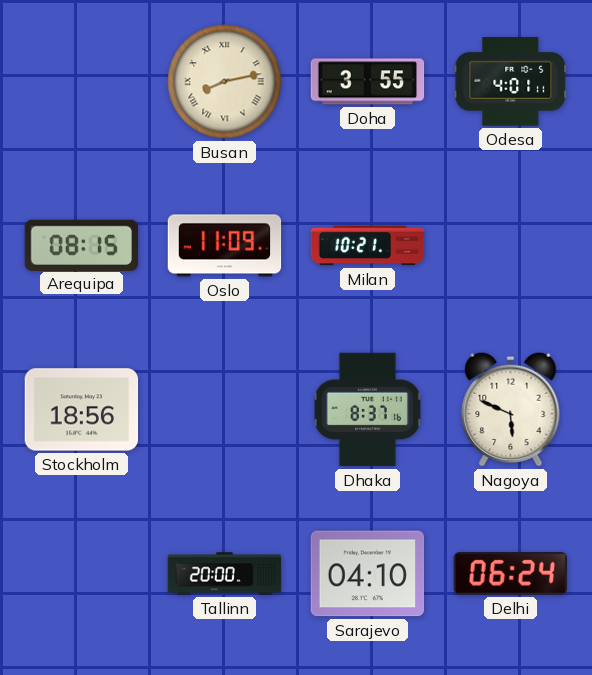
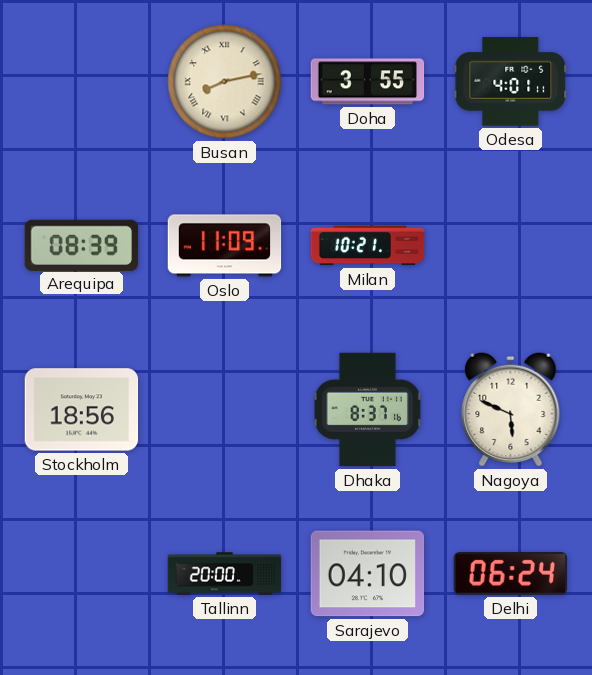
Arequipa: 08:15 -> 08:39 (82, 245)
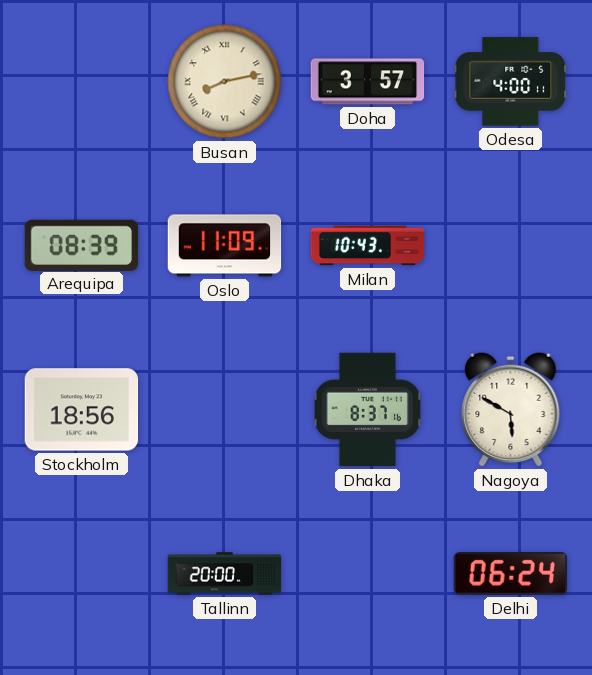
Doha: 3:55 -> 3:57 (368, 82)
Odesa: 4:01 -> 4:00 (511, 82)
Milan: 10:21 -> 10:43 (368, 246)
Nagoya: 5:49 -> 5:50 (511, 409)
Sarajevo: 04:10 -> none (368, 574)
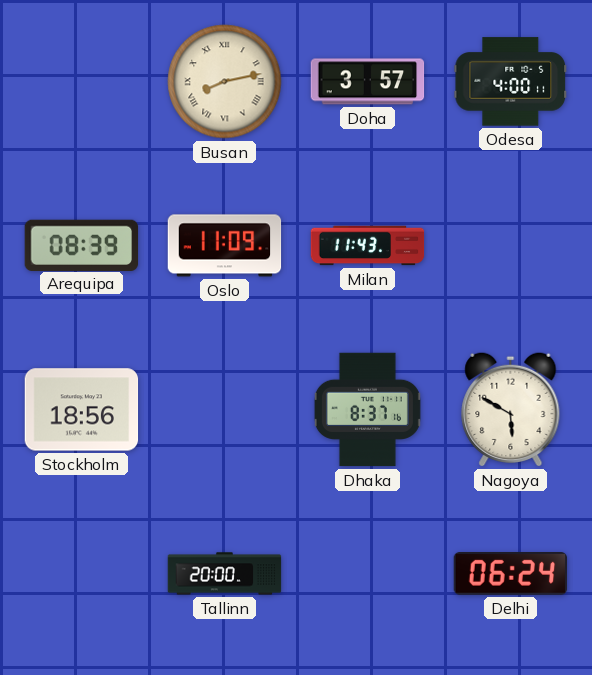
Milan: 10:43 -> 11:43 (368, 246)
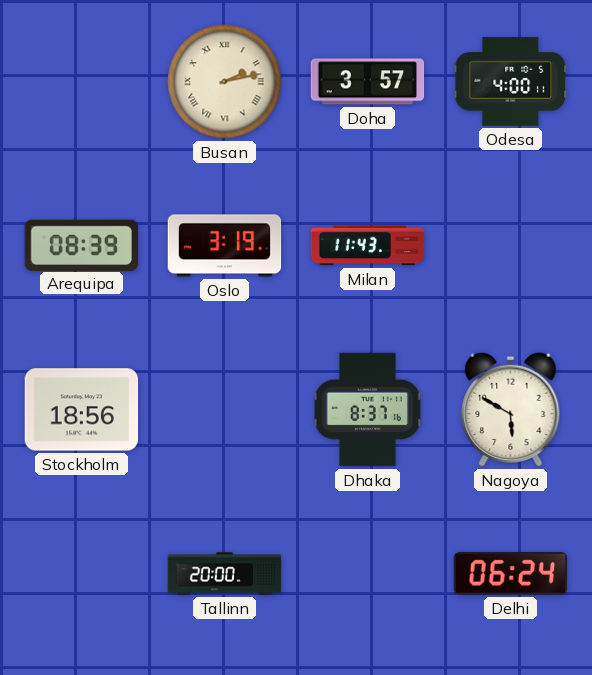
Busan: 8:13 -> 2:13 (225, 82)
Oslo: 11:09 -> 3:19 (225, 246)
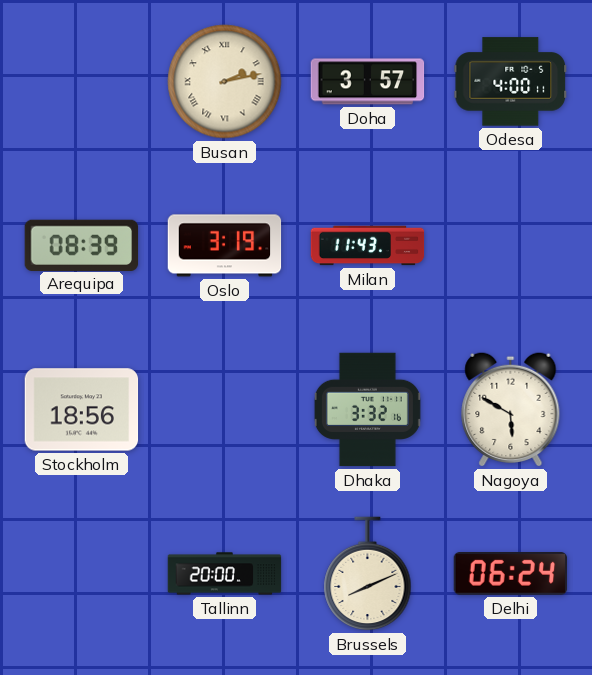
Dhaka: 8:37 -> 3:32 (367, 410)
Brussels: none -> 8:11 (368, 574)
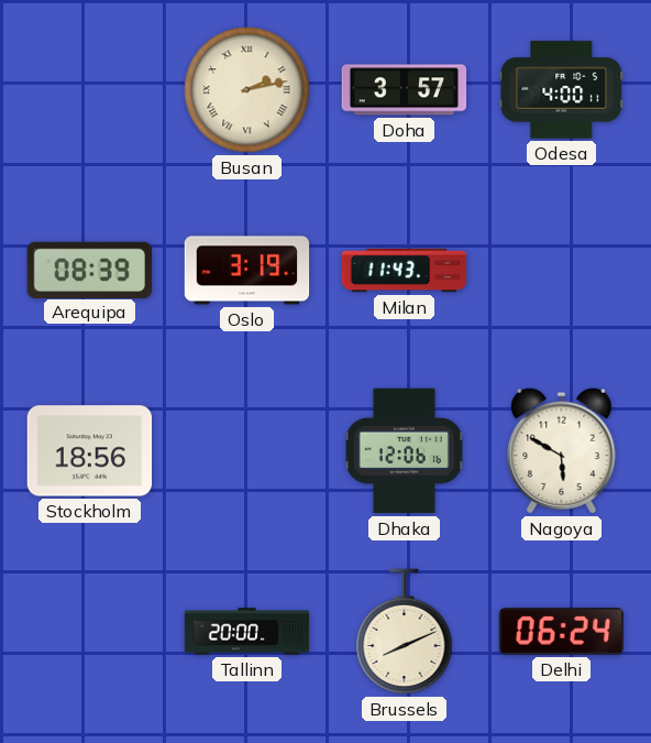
Dhaka: 3:32 -> 12:06 (404, 451)
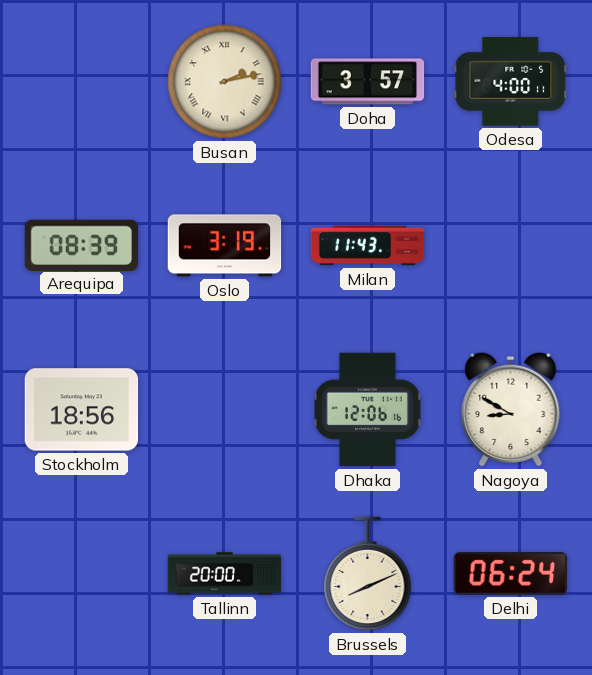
Nagoya: 5:50 -> 8:50 (511, 409)
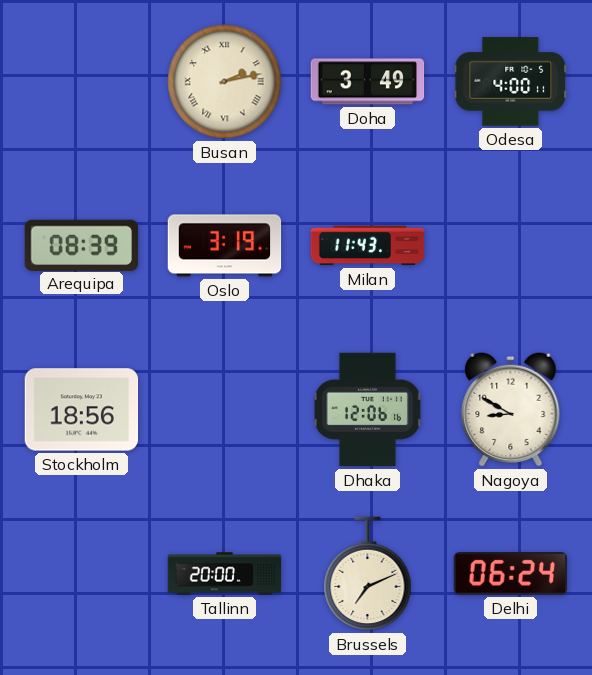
Doha: 3:57 -> 3:49 (368, 82)
Brussels: 8:11 -> 7:11 (368, 574)
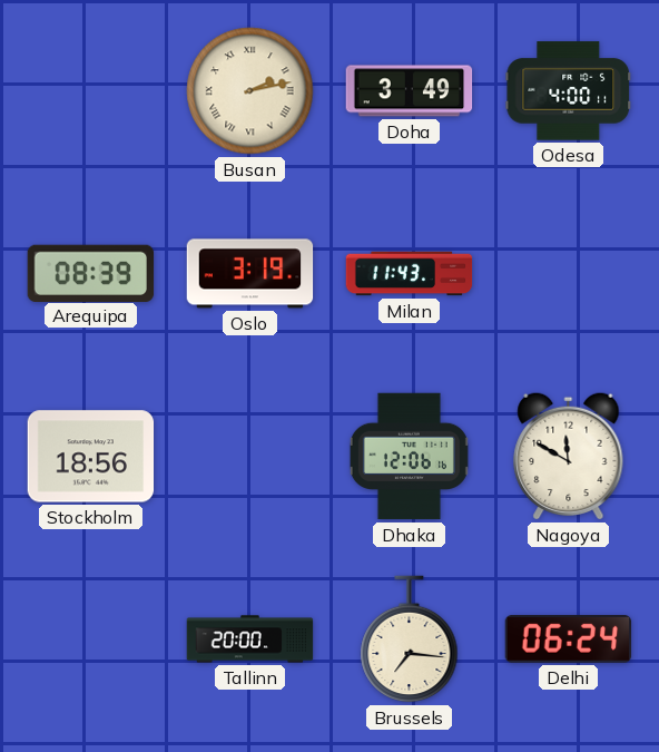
Nagoya: 8:50 -> 11:50 (569, 456)
Brussels: 7:11 -> 7:16 (410, 639)
